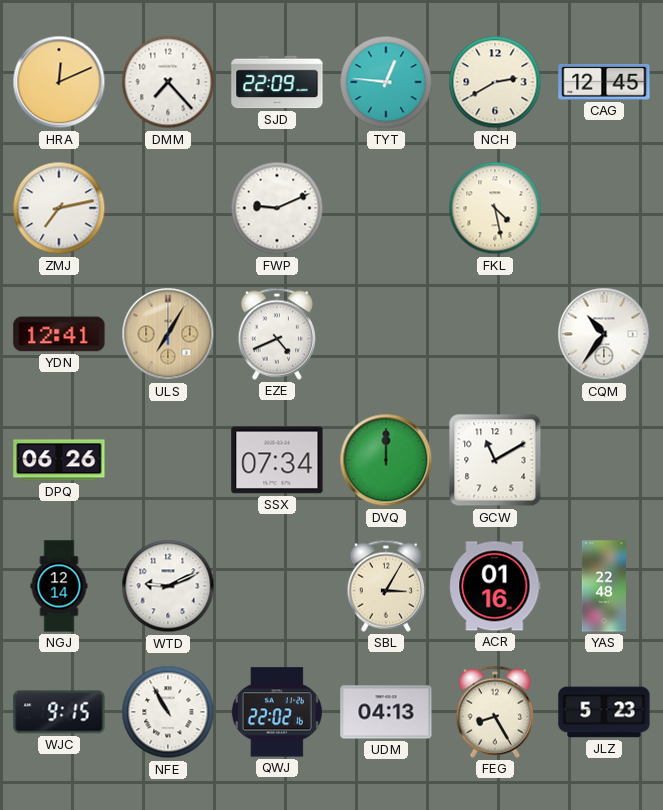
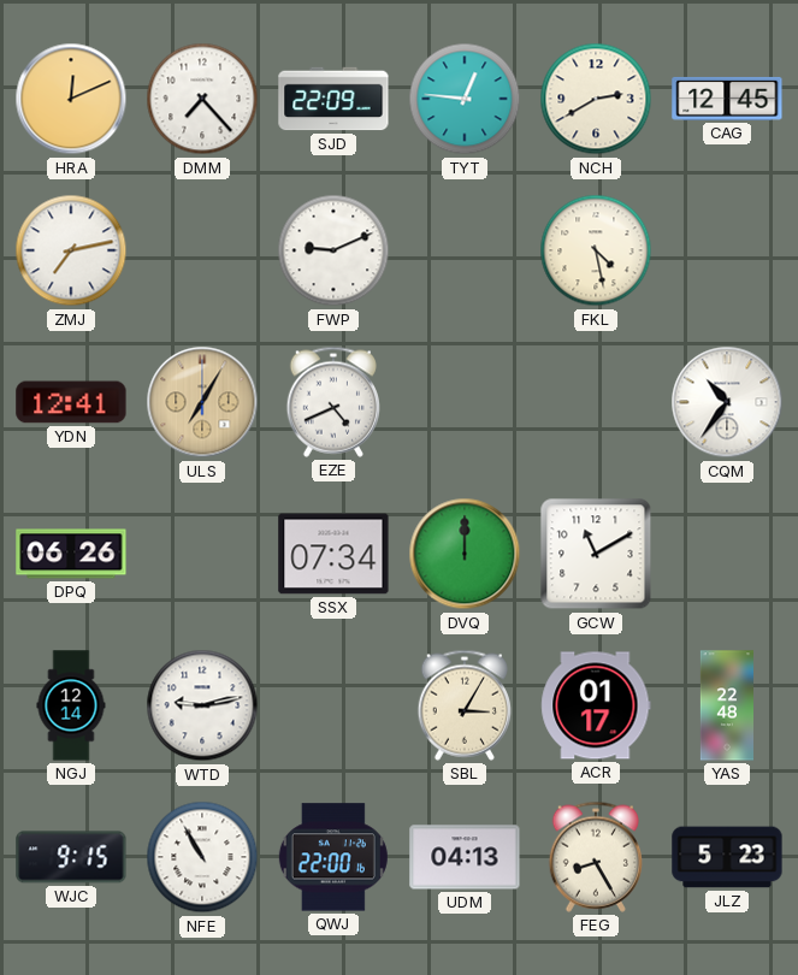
WTD: 9:11 -> 9:13 (202, 705)
ACR: 01:16 -> 01:17 (596, 705)
QWJ: 22:02 -> 22:00 (333, 857)
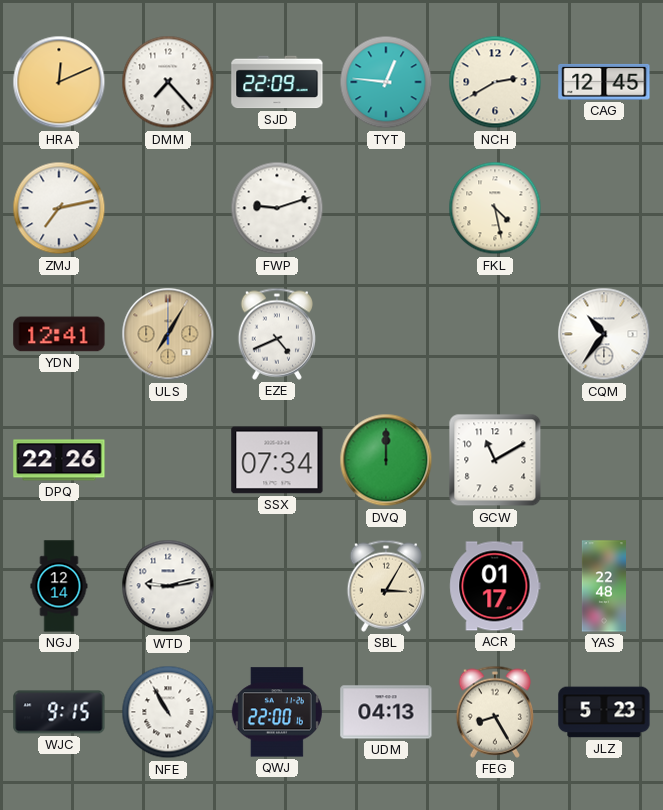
FWP: 9:11 -> 9:12 (277, 208)
DPQ: 06:26 -> 22:26 (59, 460)
